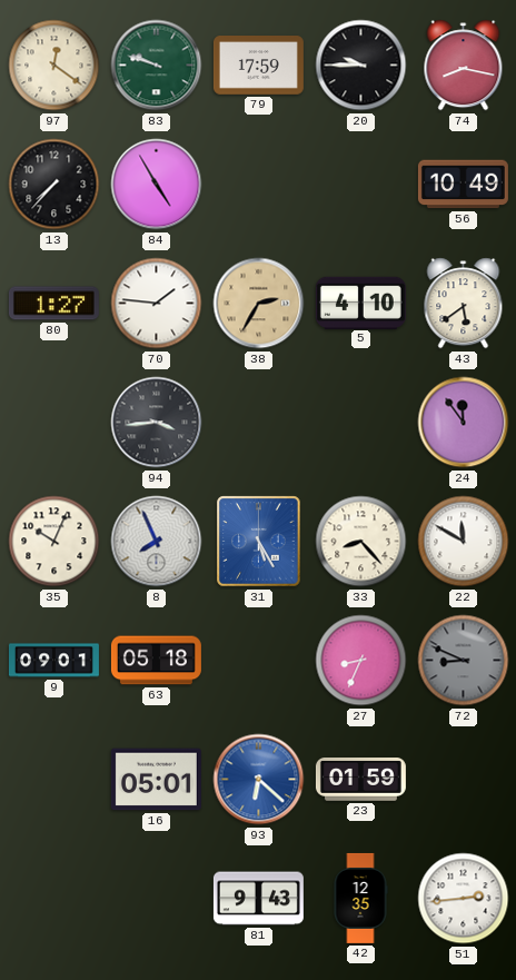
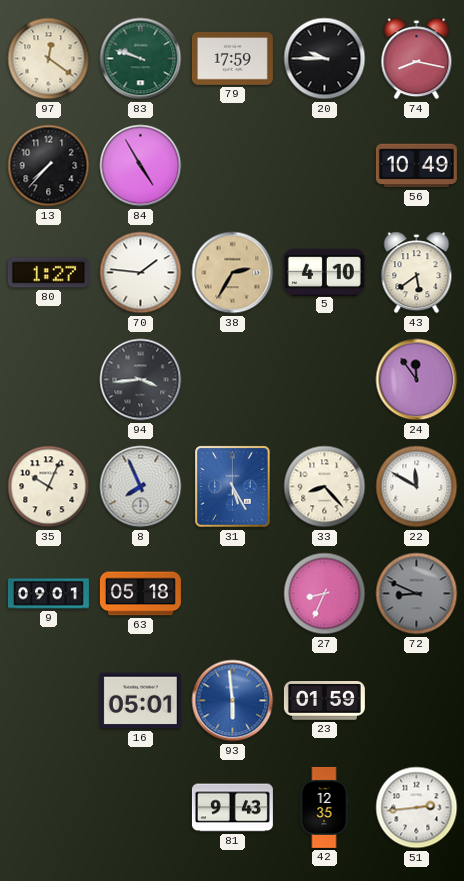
93: 6:22 -> 5:59 (233, 701)
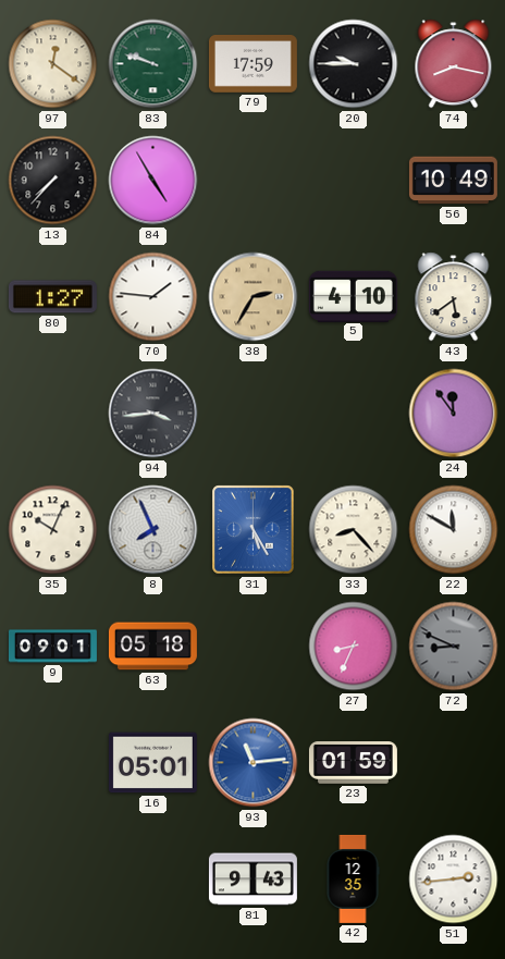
93: 5:59 -> 11:14 (254, 763)
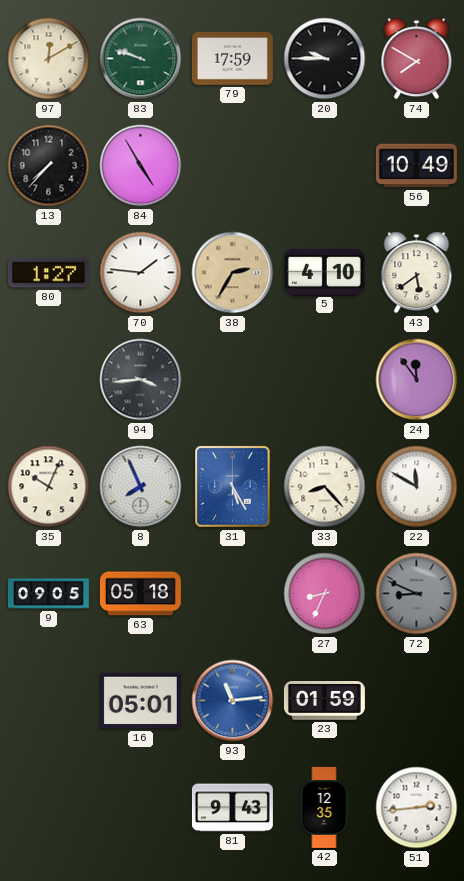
97: 12:21 -> 12:10 (49, 59)
74: 8:17 -> 7:50 (417, 59)
9: 09:01 -> 09:05 (48, 594)
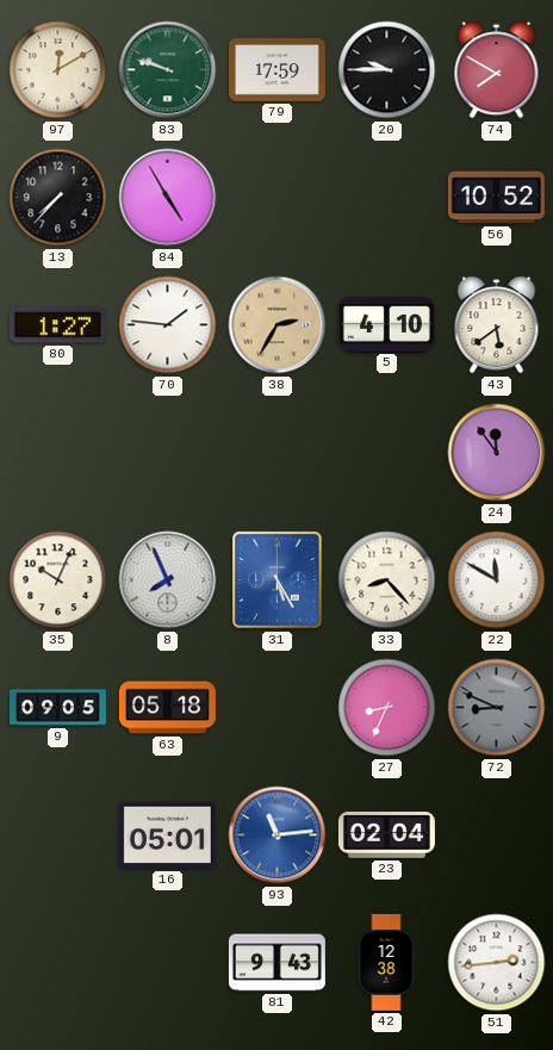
56: 10:49 -> 10:52 (496, 198)
94: 3:44 -> none (141, 380)
23: 01:59 -> 02:04 (386, 835)
42: 12:35 -> 12:38 (386, 962)
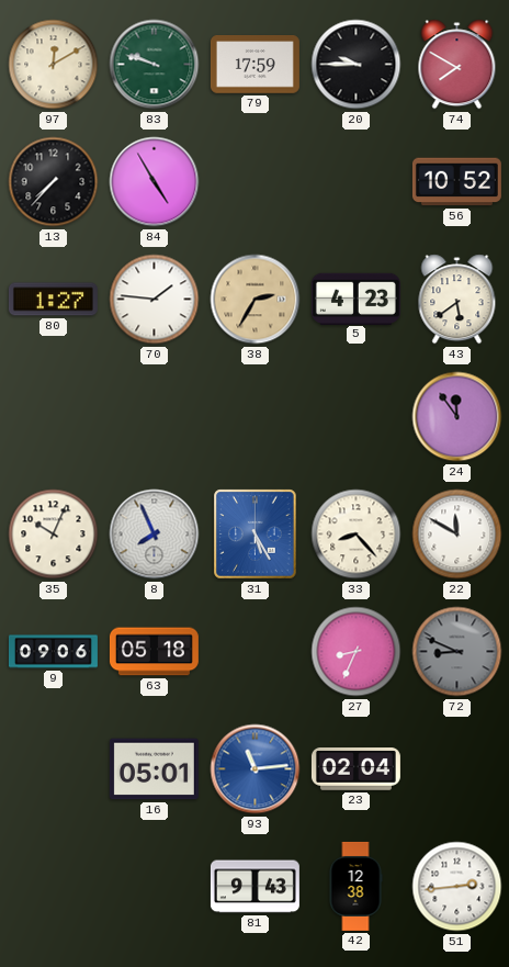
5: 4:10 -> 4:23 (355, 299)
9: 09:05 -> 09:06 (53, 652)
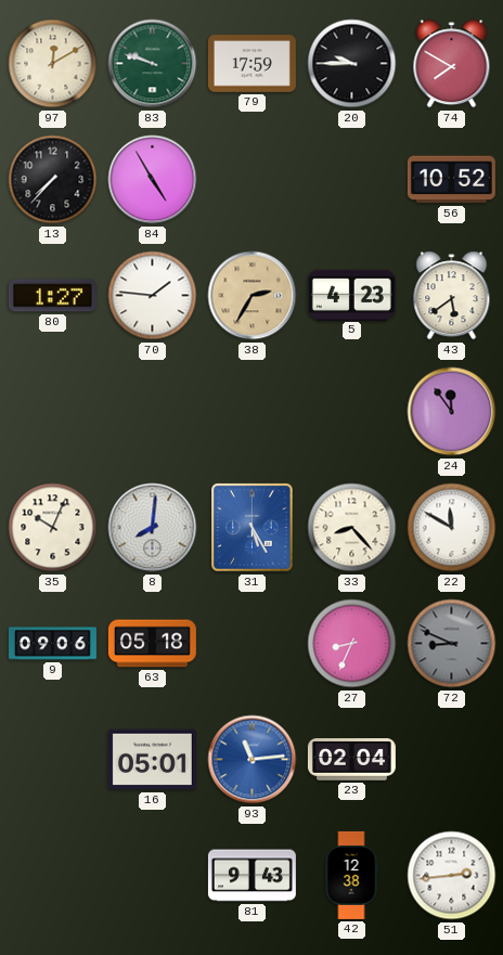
8: 7:56 -> 8:01 (153, 528)
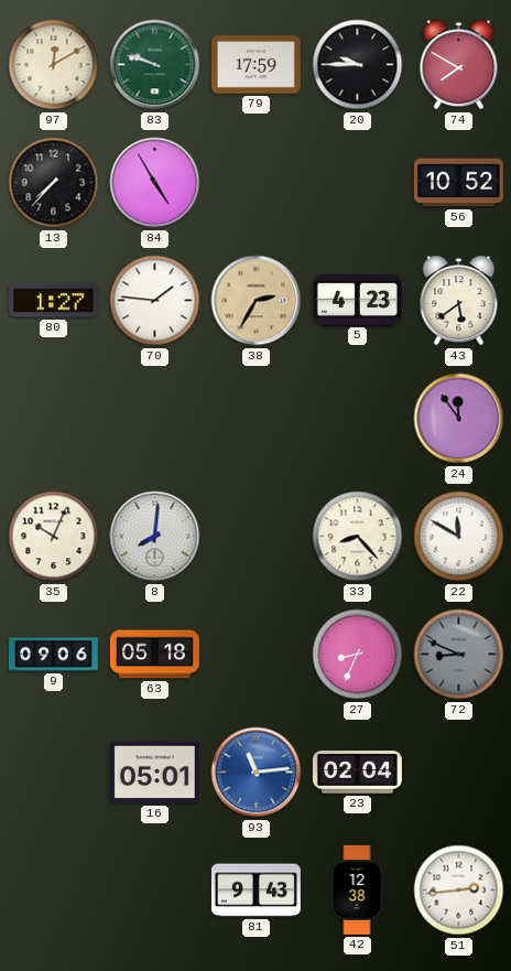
31: 5:25 -> none (253, 528)
